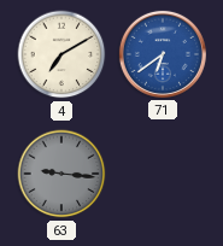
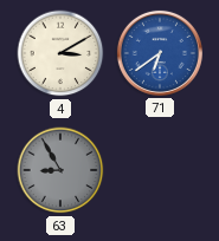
4: 7:10 -> 3:10 (60, 53)
63: 9:16 -> 8:55 (60, 170)
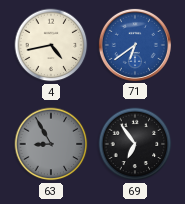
4: 3:10 -> 4:43 (51, 45)
69: none -> 6:54 (135, 144)
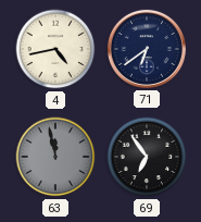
71 dial: blue -> navy (147, 49)
63: 8:55 -> 11:58 (55, 157)
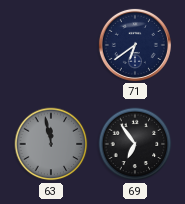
4: 4:43 -> none (55, 49)
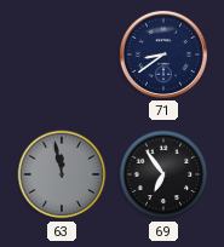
71: 6:39 -> 8:39 (163, 54)
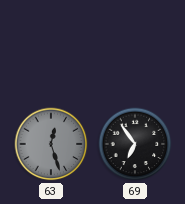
71: 8:39 -> none (163, 54)
63: 11:58 -> 12:27 (51, 144)
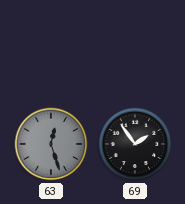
69: 6:54 -> 1:54 (135, 144)
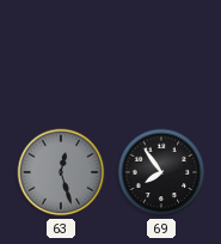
69: 1:54 -> 7:54 (161, 172)
